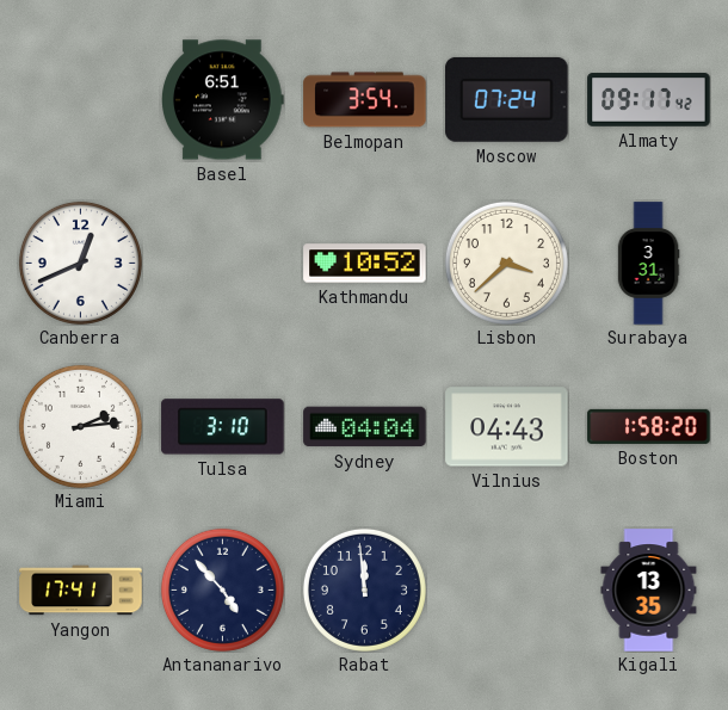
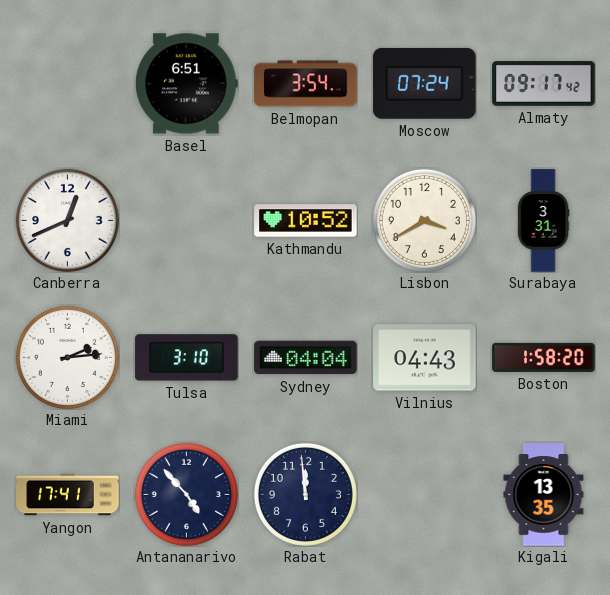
Lisbon: 3:38 -> 3:40 (424, 220)
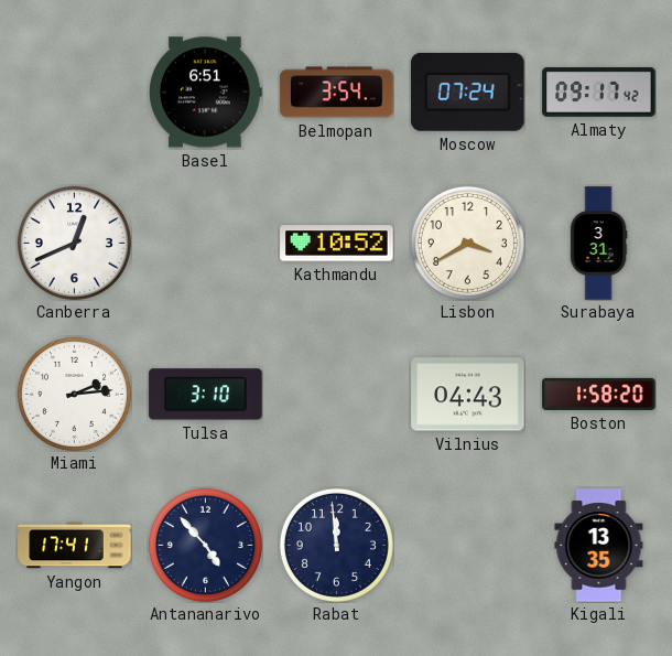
Sydney: 04:04 -> none (306, 358)
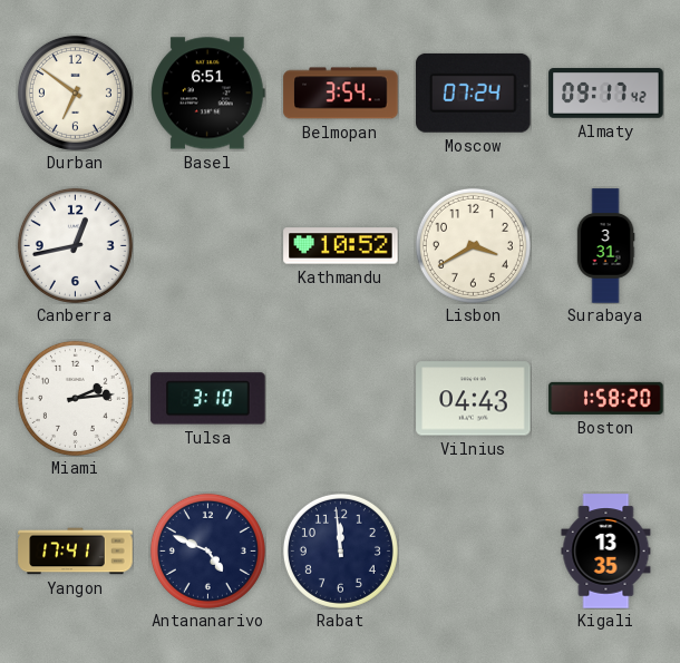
Durban: none -> 6:51 (75, 92)
Canberra: 12:41 -> 12:43 (75, 245)
Antananarivo: 4:53 -> 4:49 (207, 550)
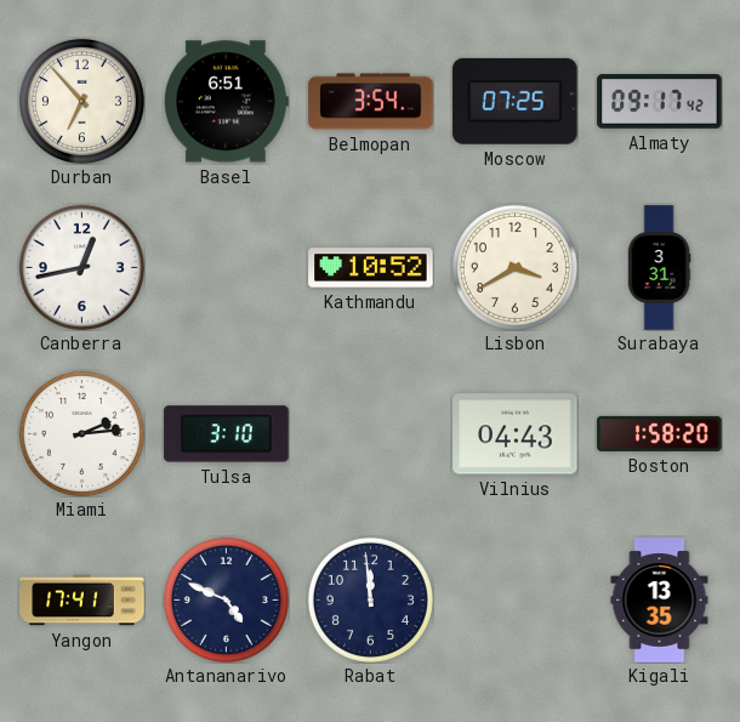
Durban: 6:51 -> 6:53 (81, 101)
Moscow: 07:24 -> 07:25 (516, 101)
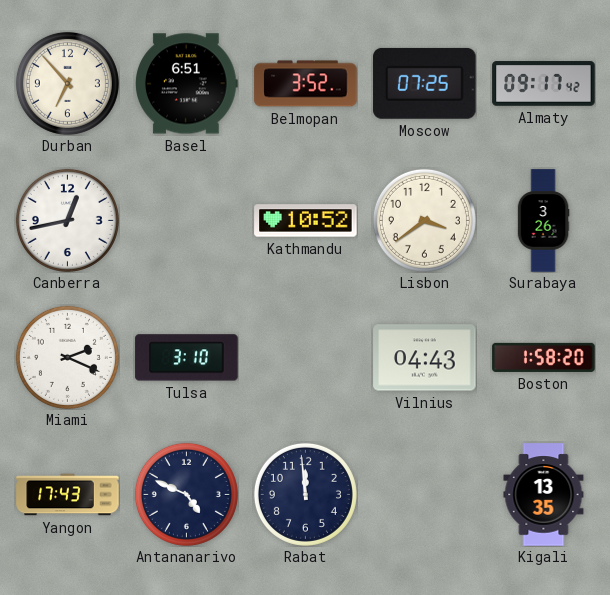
Belmopan: 3:54 -> 3:52 (306, 84)
Lisbon: 3:40 -> 3:39 (424, 220)
Surabaya: 3:31 -> 3:26 (543, 221)
Miami: 2:14 -> 2:19 (67, 357)
Yangon: 17:41 -> 17:43 (68, 495)
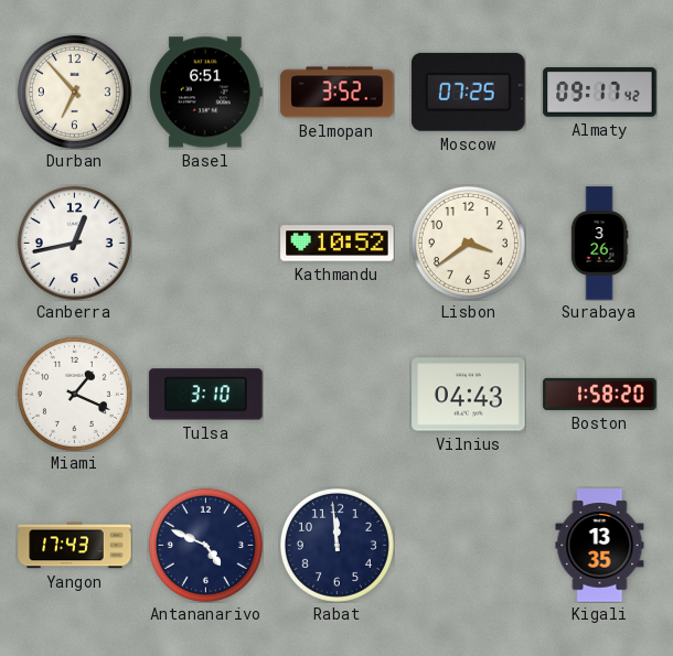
Miami: 2:19 -> 1:19 (74, 394)
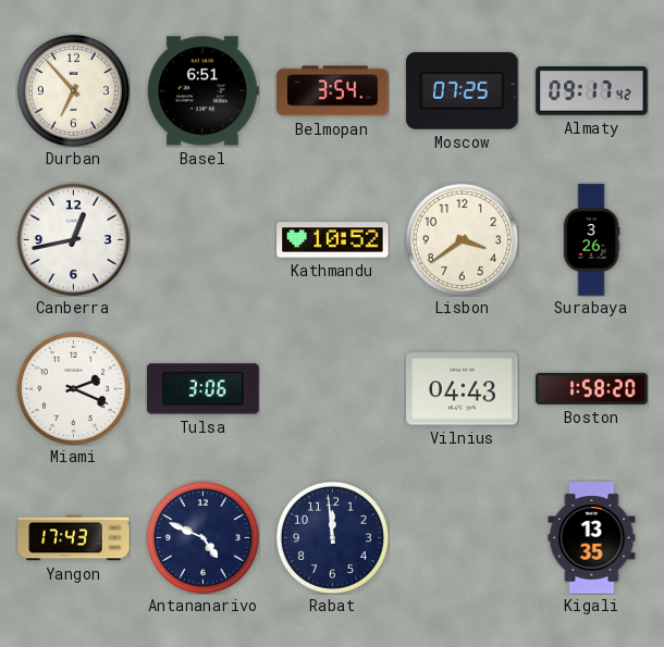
Belmopan: 3:52 -> 3:54 (333, 91)
Miami: 1:19 -> 2:19 (73, 388)
Tulsa: 3:10 -> 3:06 (204, 389)
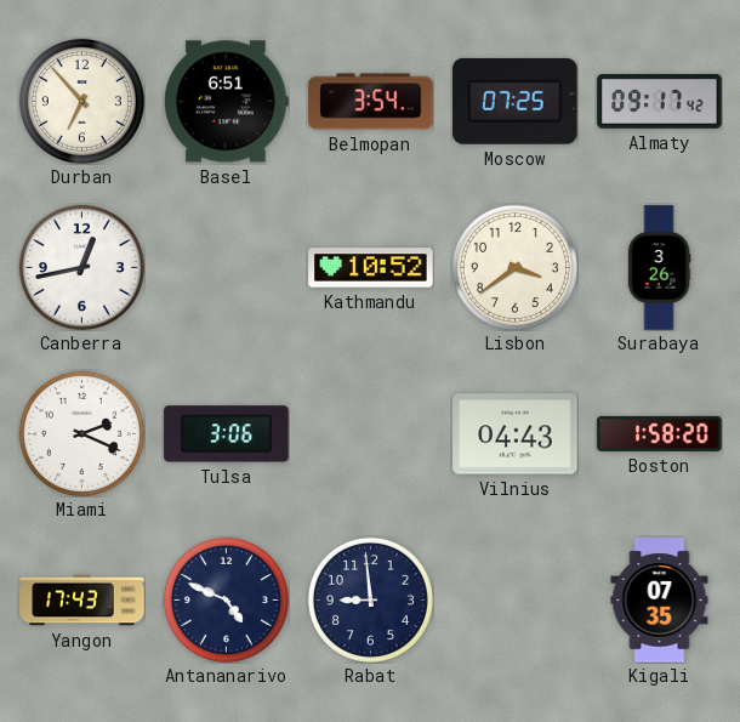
Rabat: 11:59 -> 8:59 (370, 599)
Kigali: 13:35 -> 07:35 (660, 601)
